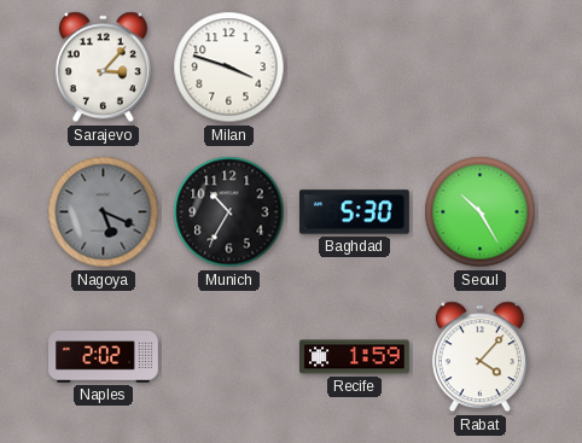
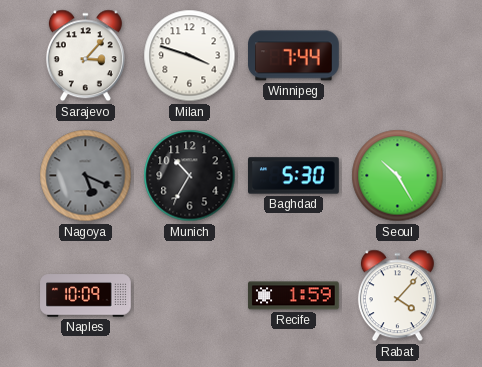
Winnipeg: none -> 7:44 (294, 56)
Naples: 2:02 -> 10:09 (86, 296)
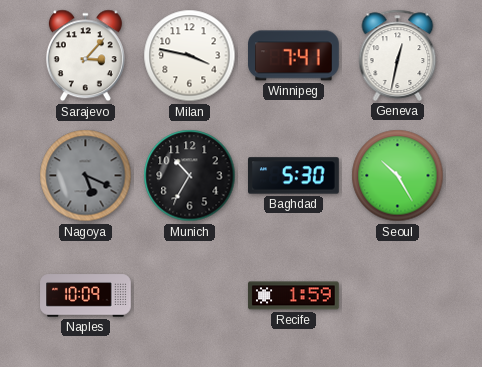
Milan: 3:48 -> 3:47 (190, 56)
Winnipeg: 7:44 -> 7:41 (294, 56)
Geneva: none -> 12:32 (398, 55)
Rabat: 4:07 -> none (397, 296)
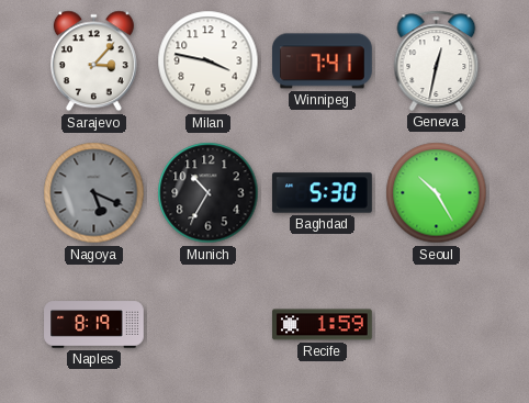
Naples: 10:09 -> 8:19 (94, 325)
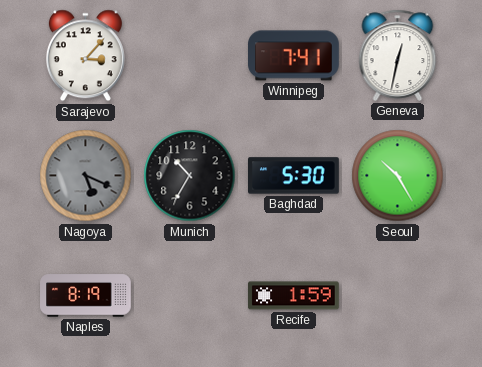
Milan: 3:47 -> none (209, 61)
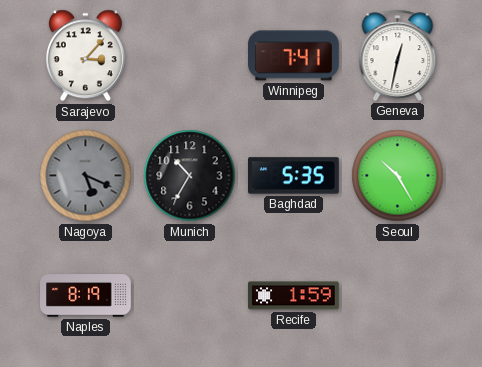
Baghdad: 5:30 -> 5:35 (294, 176)
